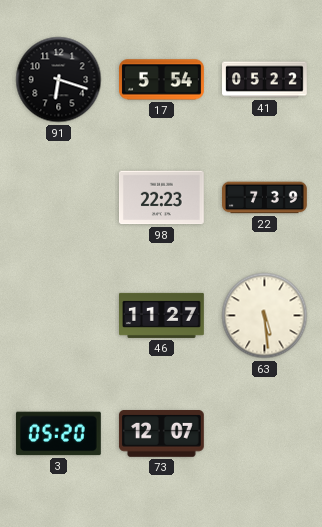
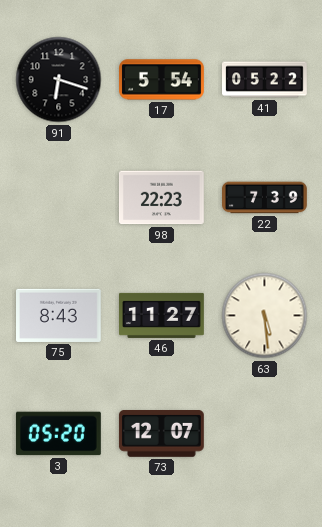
75: none -> 8:43 (59, 315)
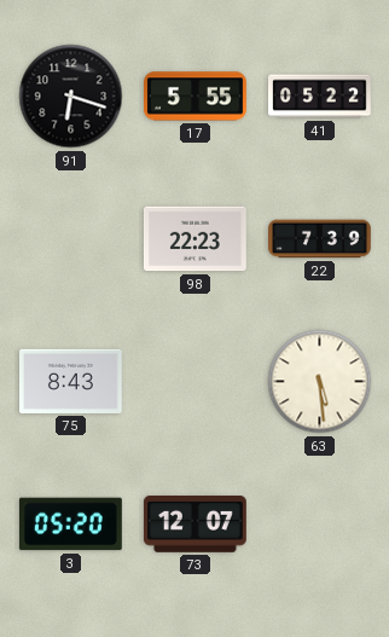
17: 5:54 -> 5:55 (196, 97)
46: 11:27 -> none (162, 315)
